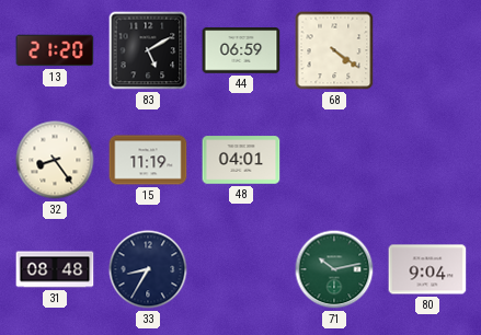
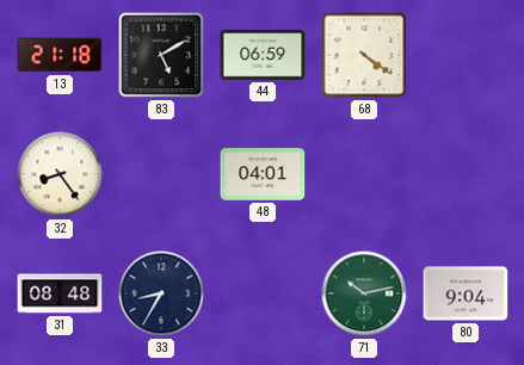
13: 21:20 -> 21:18 (60, 55)
15: 11:19 -> none (148, 160)
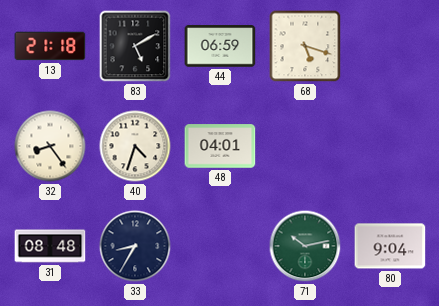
68: 4:21 -> 5:18 (305, 46)
40: none -> 4:33 (135, 146)
